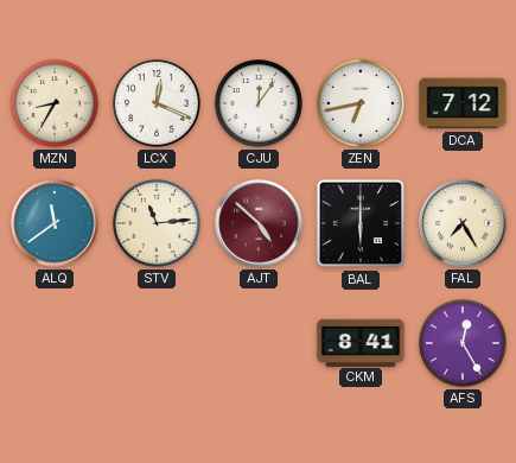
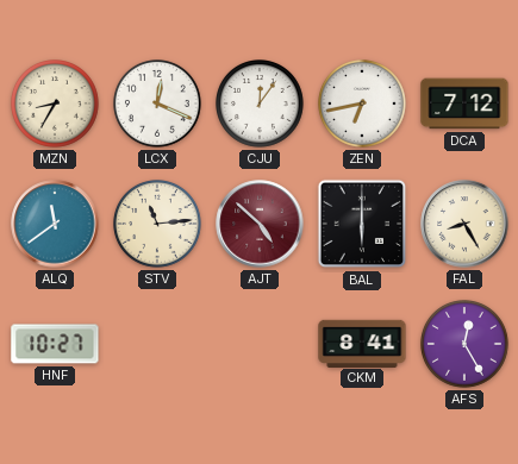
FAL: 7:25 -> 8:25 (464, 224)
HNF: none -> 10:27 (55, 344)
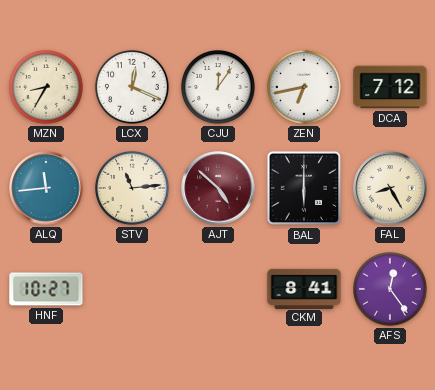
ALQ: 11:39 -> 11:44 (46, 188)
AFS: 12:25 -> 12:24 (391, 290)
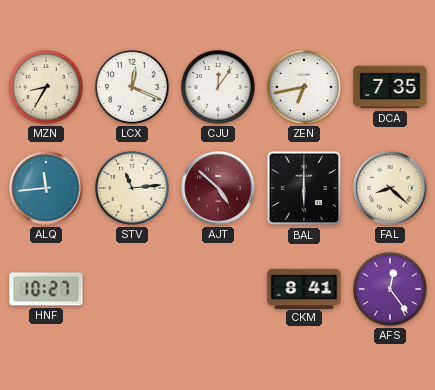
DCA: 7:12 -> 7:35 (390, 87)
FAL: 8:25 -> 8:22 (390, 188)
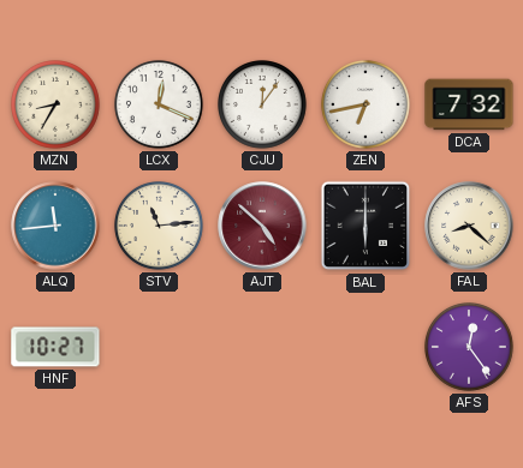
DCA: 7:35 -> 7:32 (469, 104)
CKM: 8:41 -> none (304, 288)
